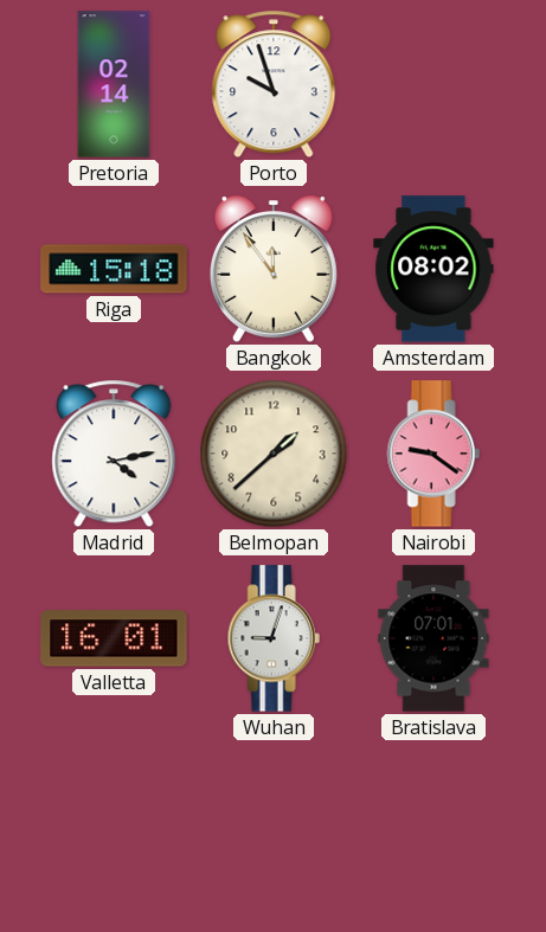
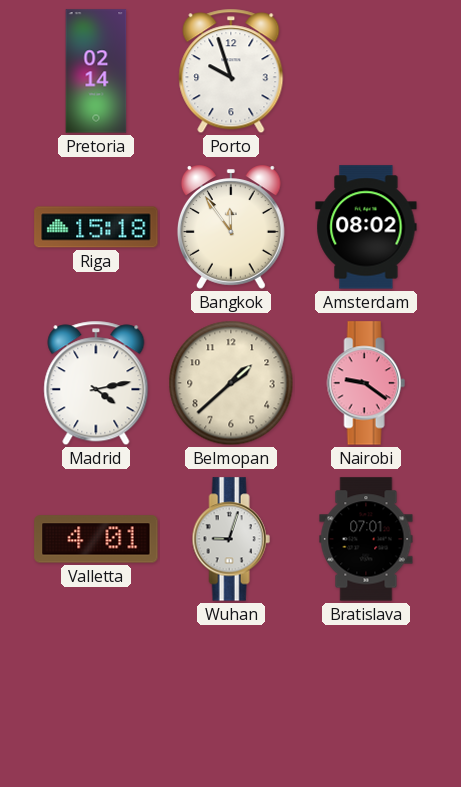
Valletta: 16:01 -> 4:01 (96, 539)
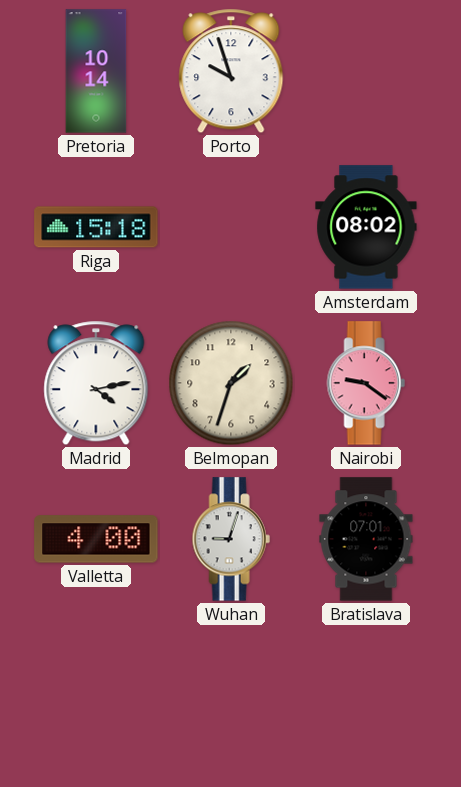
Pretoria: 02:14 -> 10:14 (96, 71)
Bangkok: 11:54 -> none (231, 227)
Belmopan: 1:38 -> 1:33 (231, 383)
Valletta: 4:01 -> 4:00 (96, 539)
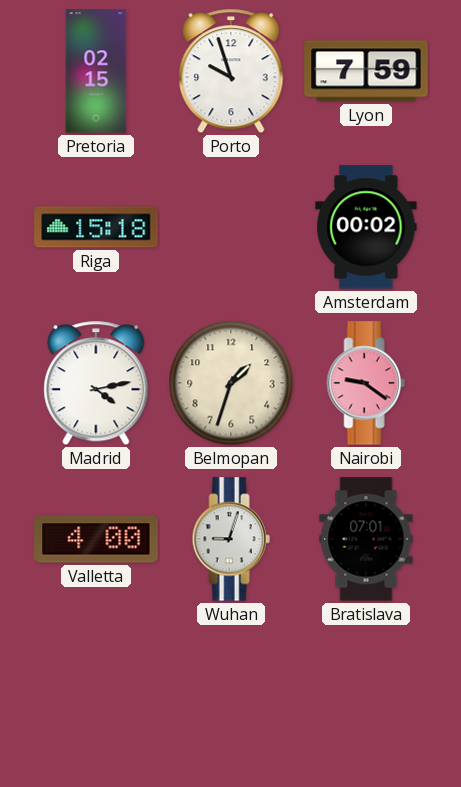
Pretoria: 10:14 -> 02:15 (96, 71)
Lyon: none -> 7:59 (366, 71)
Amsterdam: 08:02 -> 00:02 (366, 227)
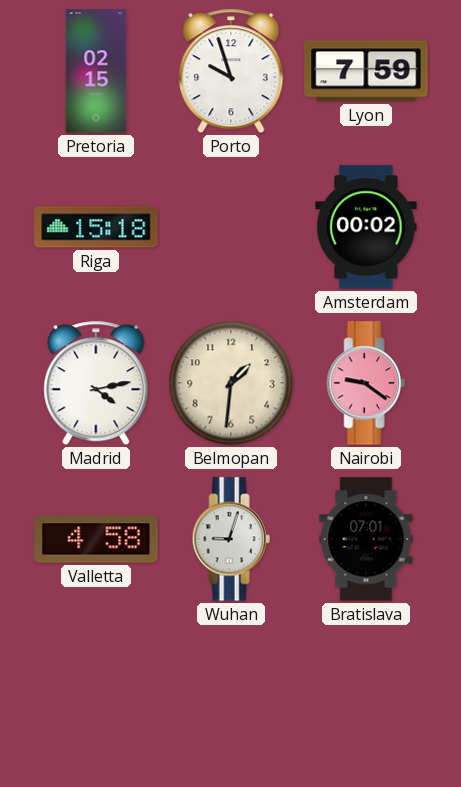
Belmopan: 1:33 -> 1:31 (231, 383)
Valletta: 4:00 -> 4:58 (96, 539)
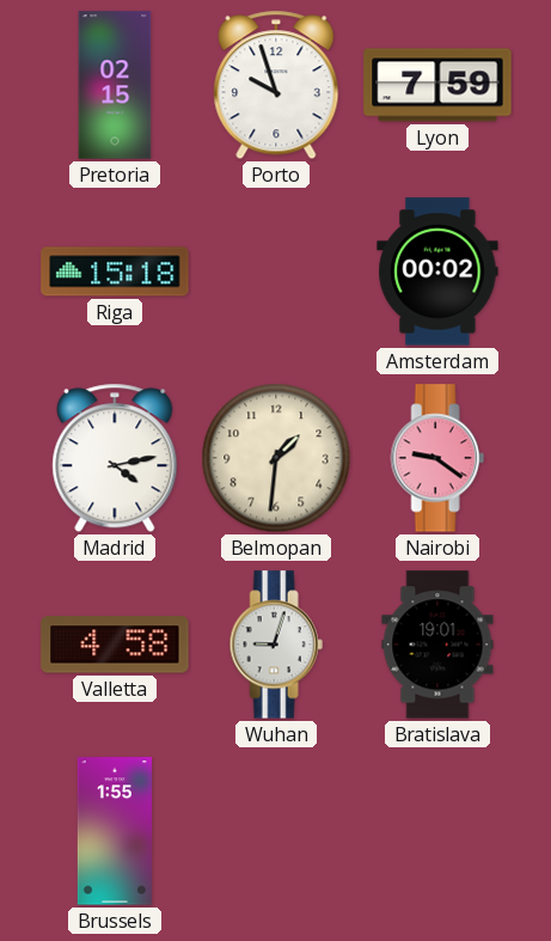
Bratislava: 07:01 -> 19:01 (437, 644)
Brussels: none -> 1:55 (115, 831)
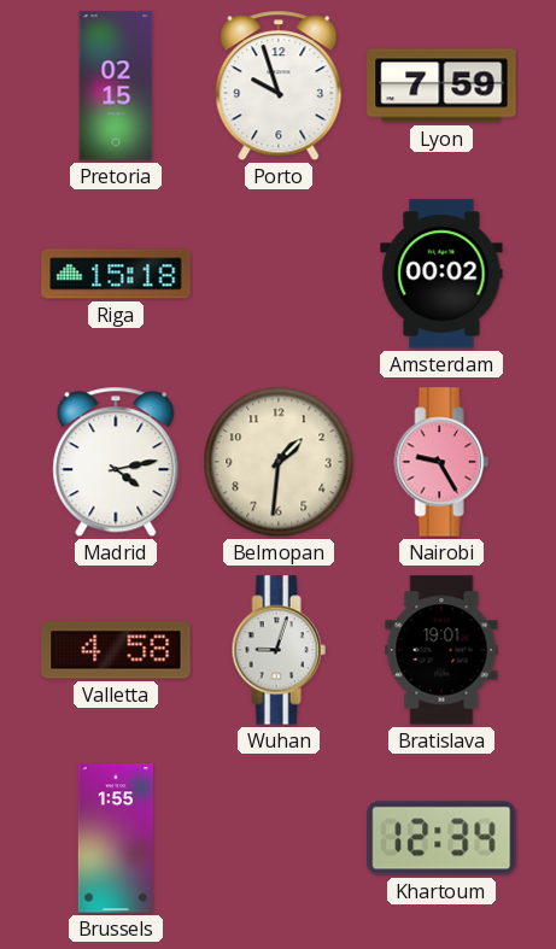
Nairobi: 9:21 -> 9:25 (441, 462)
Khartoum: none -> 12:34 (441, 838)
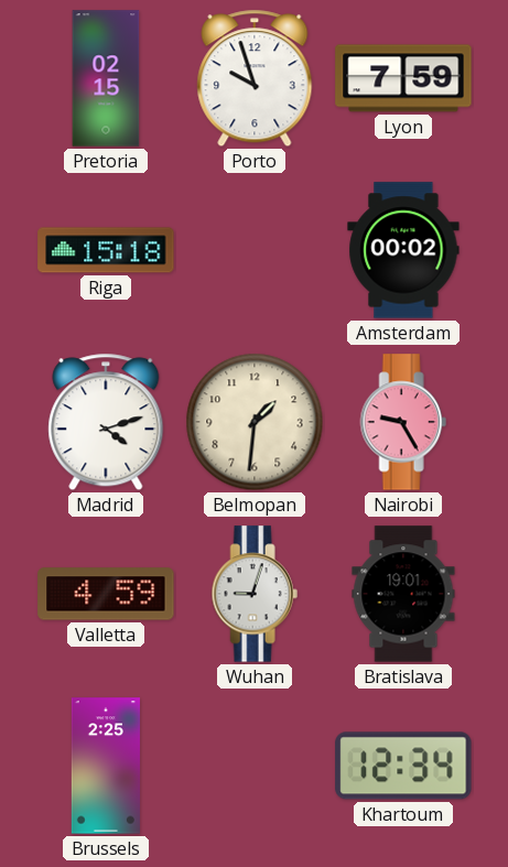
Madrid: 4:13 -> 4:12 (106, 422)
Valletta: 4:58 -> 4:59 (106, 594)
Brussels: 1:55 -> 2:25 (106, 766)
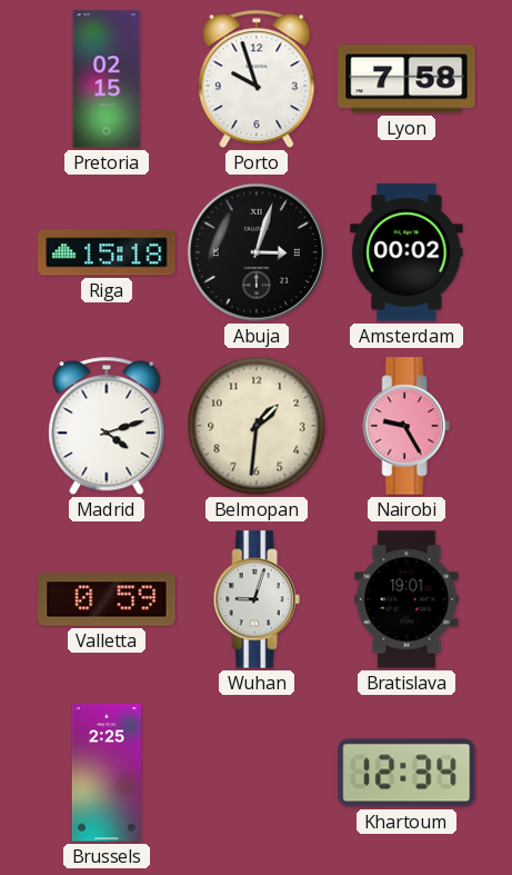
Lyon: 7:59 -> 7:58 (406, 79)
Abuja: none -> 3:03 (257, 252)
Valletta: 4:59 -> 0:59 (107, 599)
